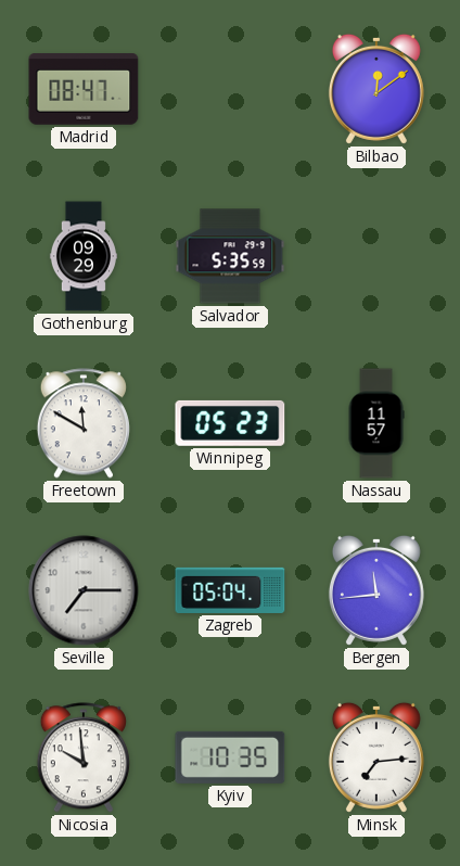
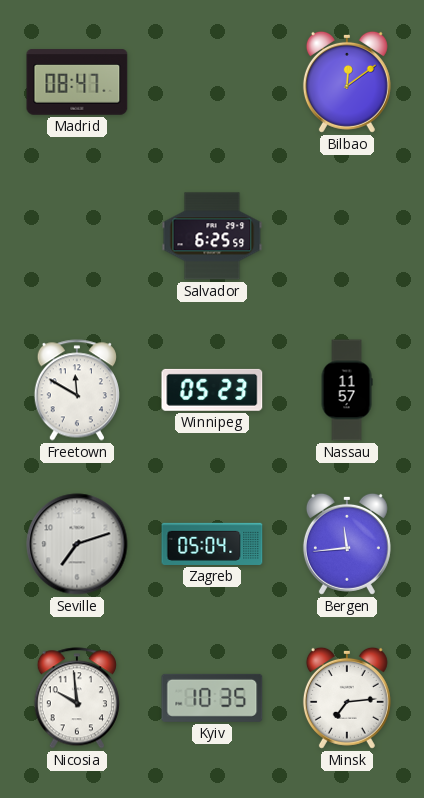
Gothenburg: 09:29 -> none (84, 256)
Salvador: 5:35 -> 6:25 (212, 236)
Seville: 7:15 -> 7:12 (77, 544)
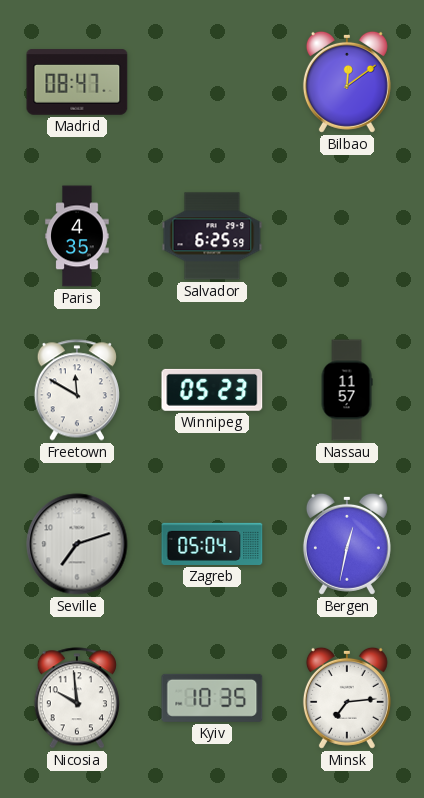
Paris: none -> 4:35 (77, 236)
Bergen: 11:44 -> 12:32 (347, 544)
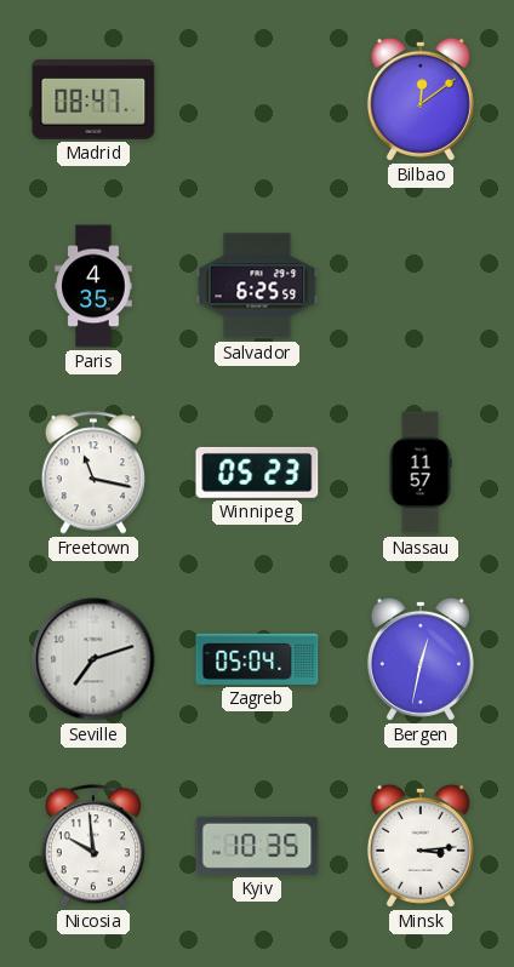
Freetown: 11:50 -> 11:17 (93, 473)
Minsk: 7:14 -> 3:14 (421, 846)
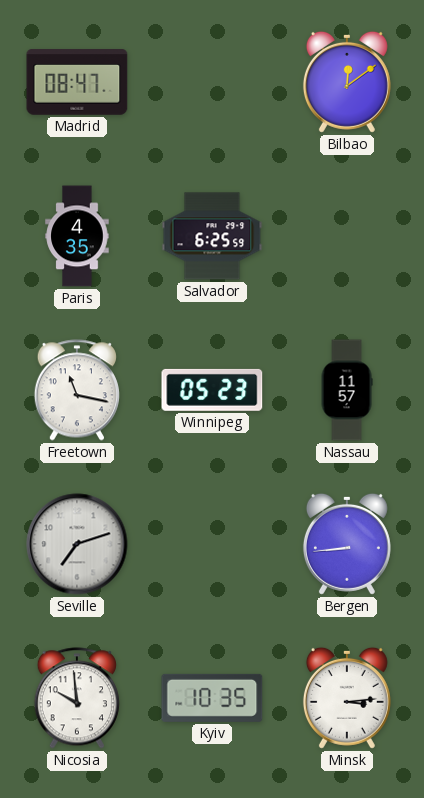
Zagreb: 05:04 -> none (257, 659)
Bergen: 12:32 -> 8:44 (347, 544)
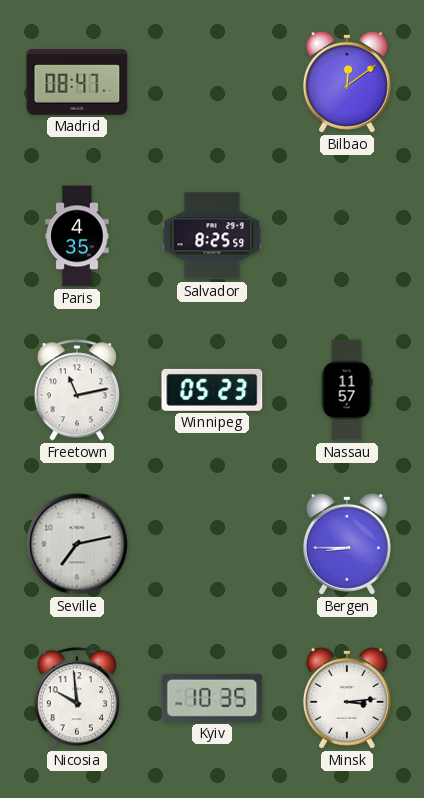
Salvador: 6:25 -> 8:25 (212, 236)
Freetown: 11:17 -> 11:13 (77, 390)
Seville: 7:12 -> 7:13 (77, 544)
Bergen: 8:44 -> 8:45 (347, 544)
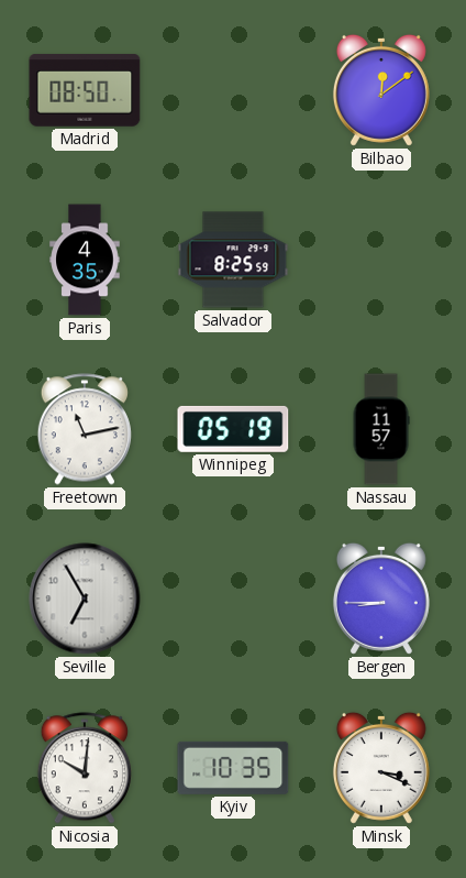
Madrid: 08:47 -> 08:50 (85, 90)
Winnipeg: 05:23 -> 05:19 (233, 429)
Seville: 7:13 -> 6:55 (85, 599)
Nicosia: 9:59 -> 10:01 (85, 768)
Minsk: 3:14 -> 3:19 (381, 768)
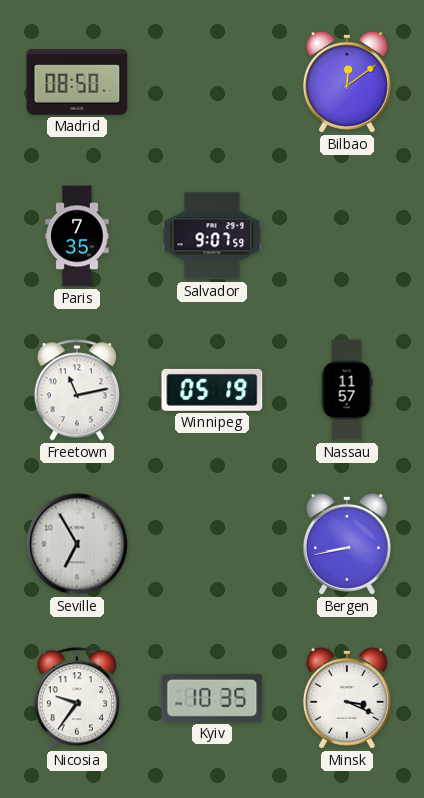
Paris: 4:35 -> 7:35 (77, 236)
Salvador: 8:25 -> 9:07 (212, 236)
Bergen: 8:45 -> 8:43 (347, 544)
Nicosia: 10:01 -> 9:36 (77, 698)
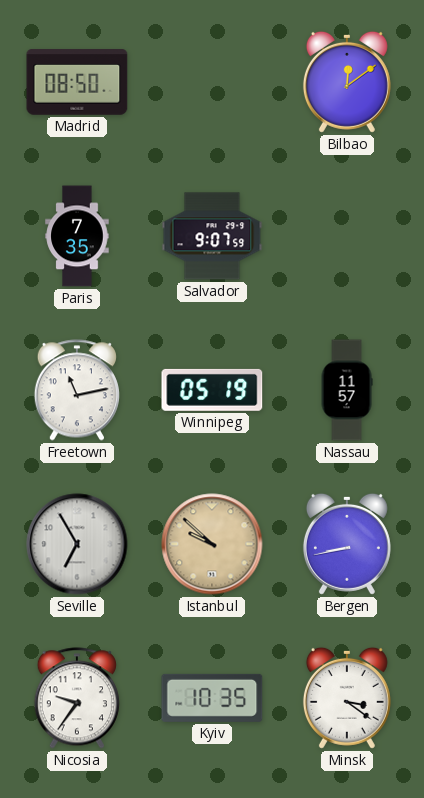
Istanbul: none -> 9:52 (212, 544)
Minsk: 3:19 -> 3:21 (347, 698)
